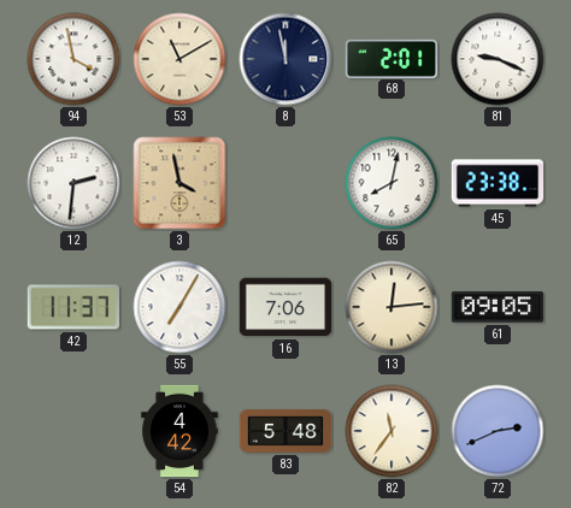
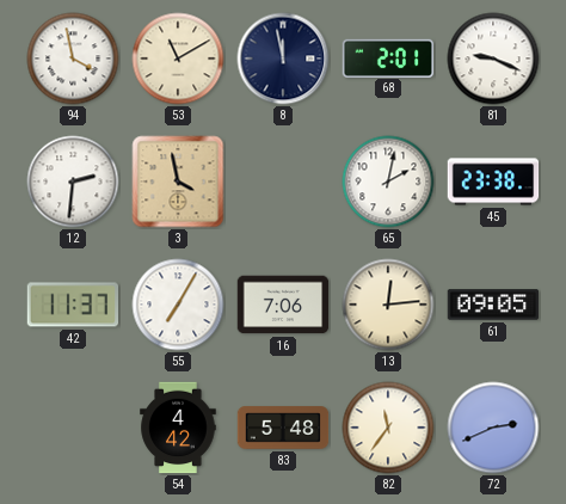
65: 8:02 -> 2:02 (388, 182)
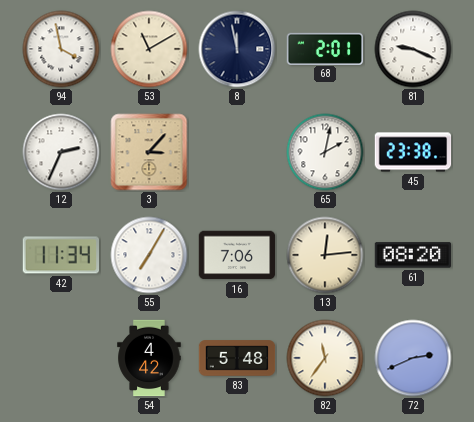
12: 2:31 -> 2:34 (61, 152)
3: 3:58 -> 3:07 (149, 152)
42: 11:37 -> 11:34 (61, 255)
61: 09:05 -> 08:20 (413, 255)
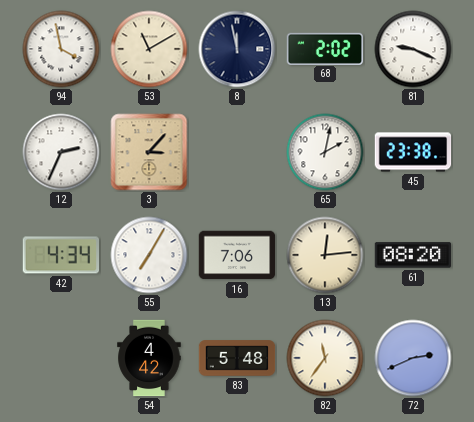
68: 2:01 -> 2:02 (325, 48)
42: 11:34 -> 4:34 (61, 255)
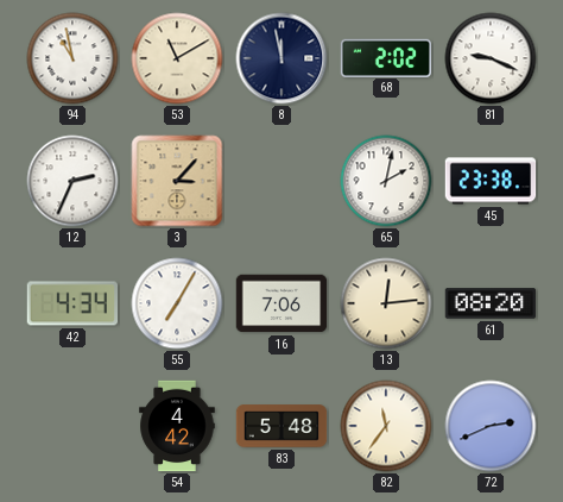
94: 3:58 -> 10:58 (72, 58)
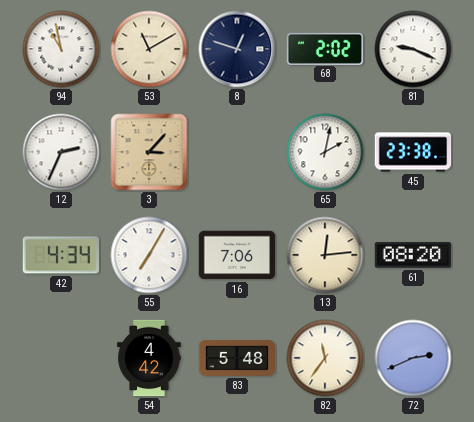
8: 11:58 -> 12:48 (237, 49)
